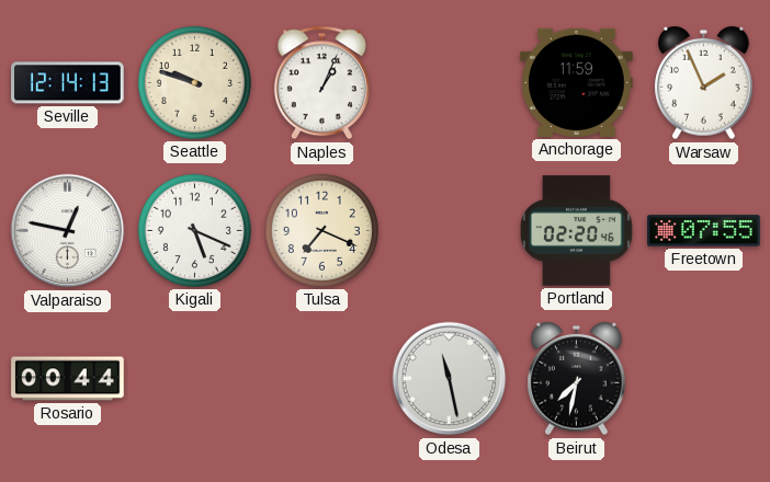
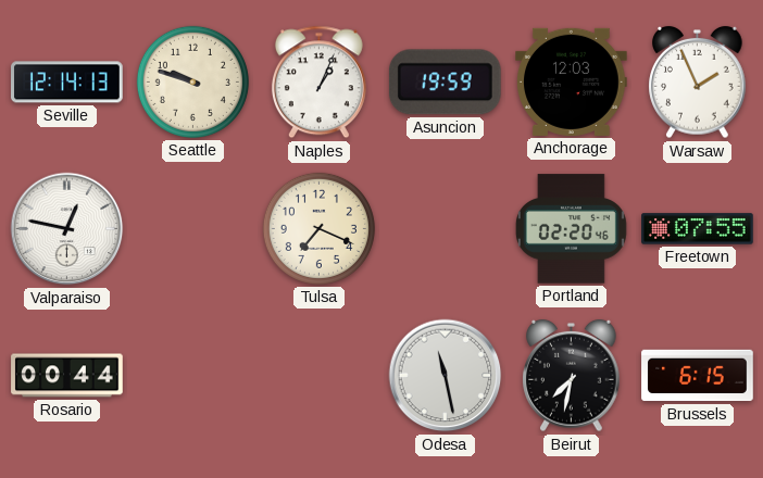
Asuncion: none -> 19:59 (445, 83)
Anchorage: 11:59 -> 12:03 (572, 81)
Kigali: 5:19 -> none (194, 230)
Brussels: none -> 6:15 (698, 376)
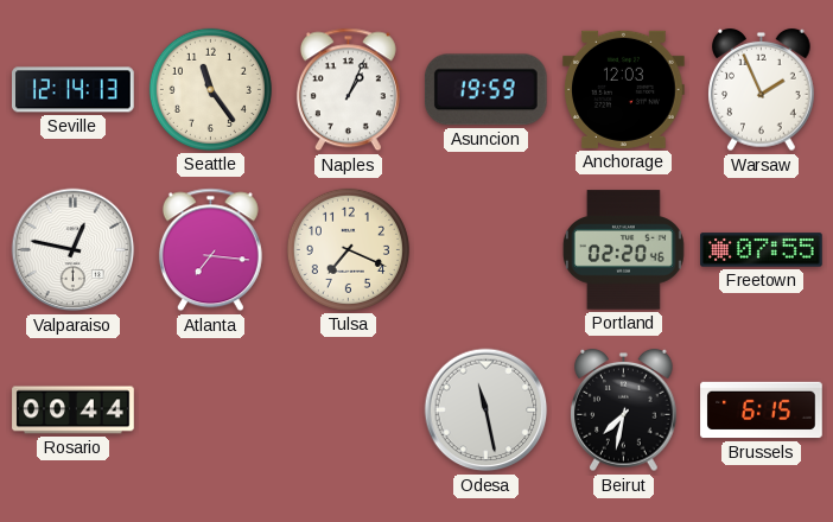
Seattle: 9:48 -> 11:24 (210, 89)
Atlanta: none -> 7:16 (210, 250)
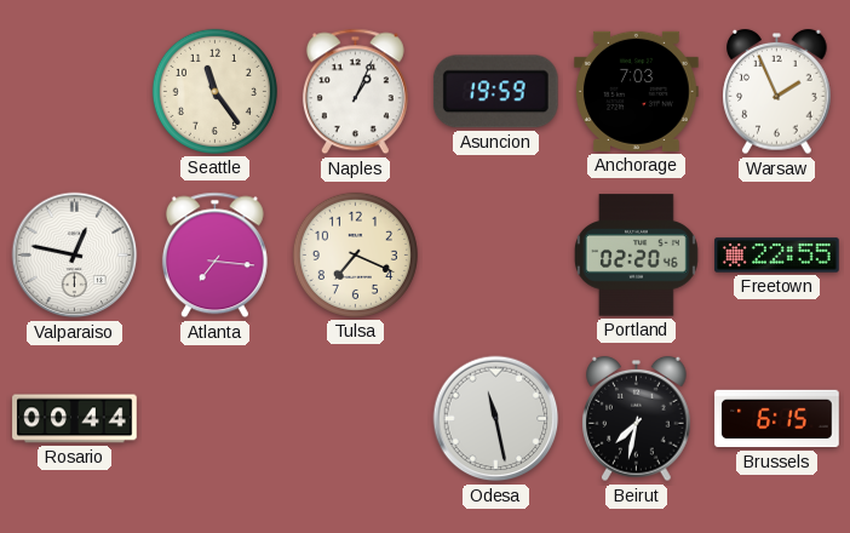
Seville: 12:14 -> none (74, 90)
Anchorage: 12:03 -> 7:03 (637, 91)
Freetown: 07:55 -> 22:55 (777, 256)
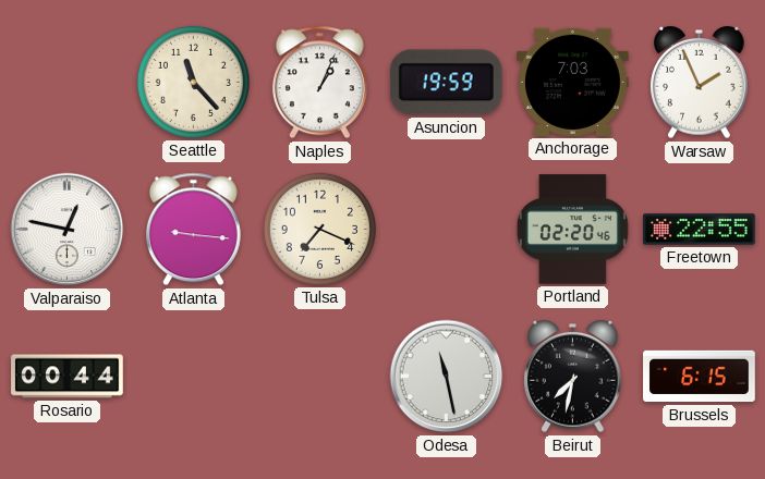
Seattle: 11:24 -> 11:23 (193, 82)
Atlanta: 7:16 -> 9:16 (193, 230)
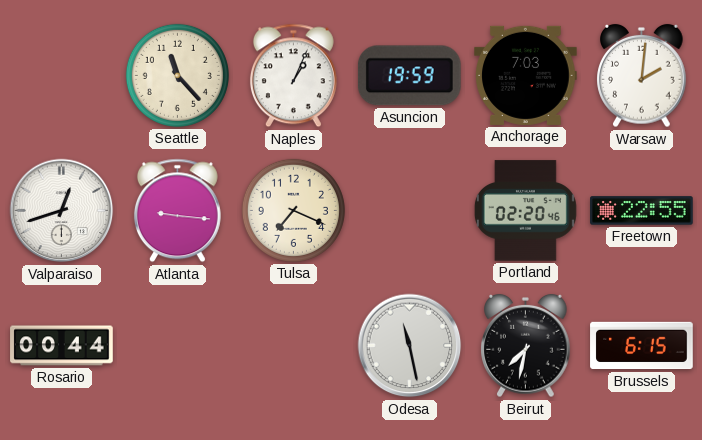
Warsaw: 1:56 -> 2:01 (642, 76)
Valparaiso: 12:47 -> 12:42 (62, 211)
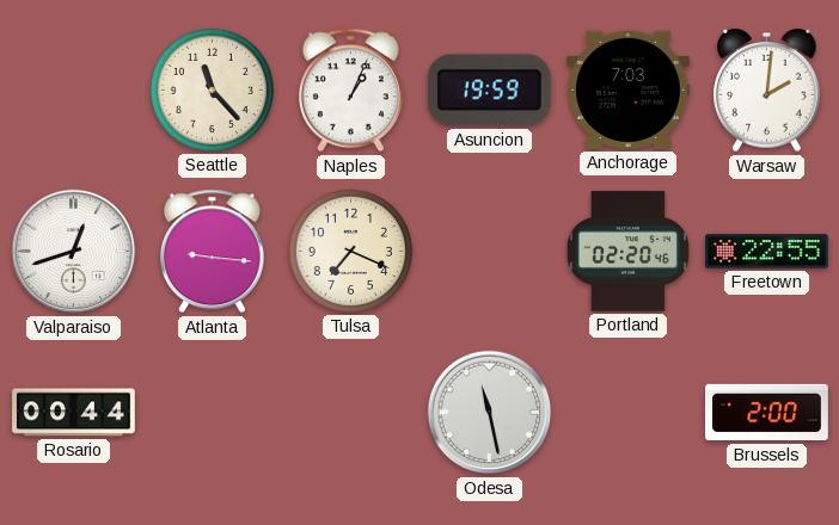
Beirut: 7:32 -> none (526, 346)
Brussels: 6:15 -> 2:00 (767, 413)
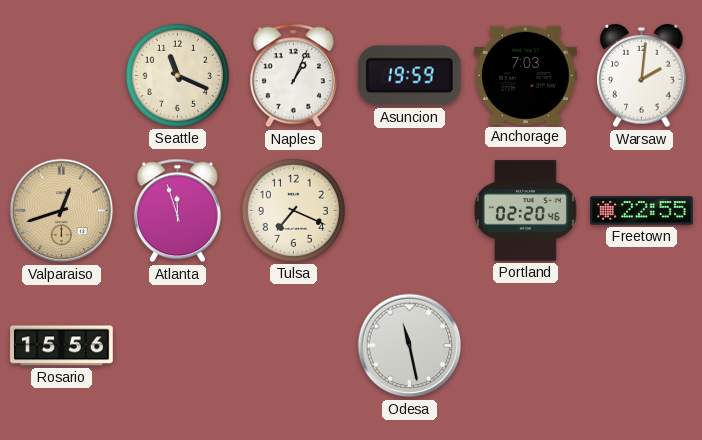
Seattle: 11:23 -> 11:19 (177, 75)
Valparaiso dial: white -> champagne (62, 211)
Atlanta: 9:16 -> 11:57 (177, 211)
Rosario: 00:44 -> 15:56 (62, 346)
Brussels: 2:00 -> none (767, 413)
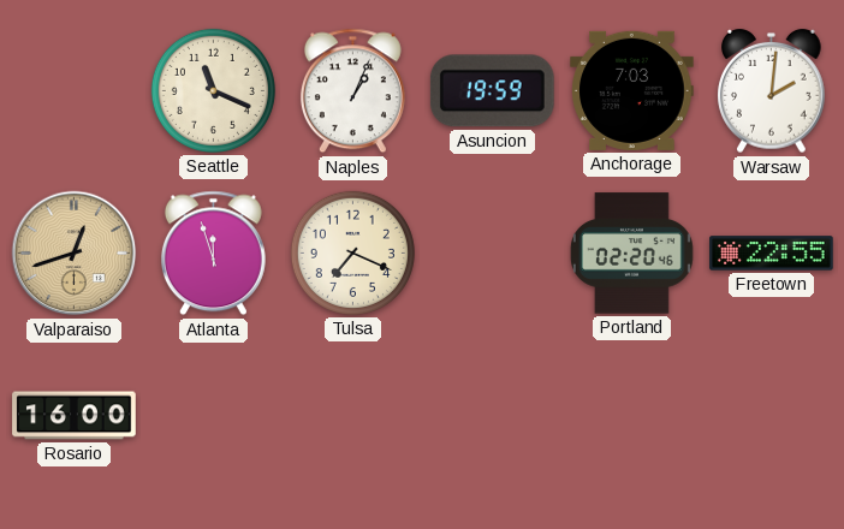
Rosario: 15:56 -> 16:00 (75, 416)
Odesa: 11:28 -> none (410, 346)
